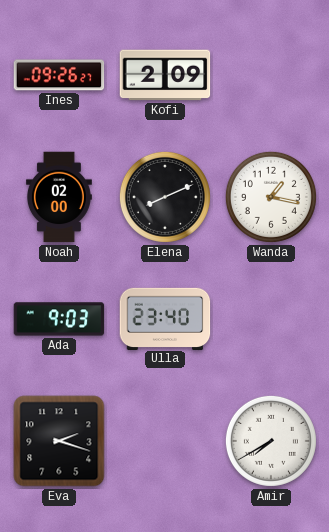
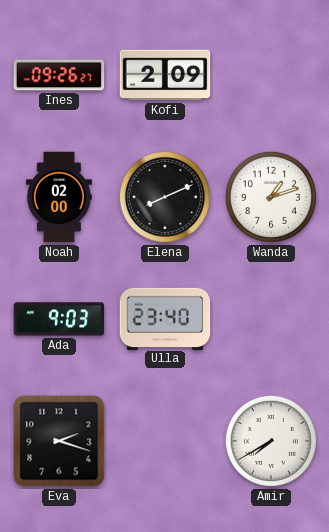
Wanda: 1:17 -> 1:12 (271, 197)
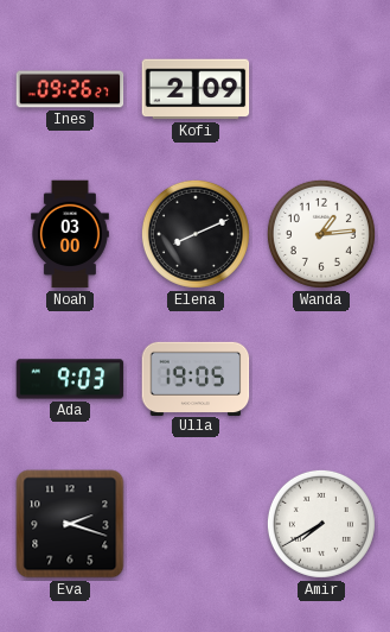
Noah: 02:00 -> 03:00 (70, 234)
Wanda: 1:12 -> 1:14 (321, 234)
Ulla: 23:40 -> 19:05 (196, 378)
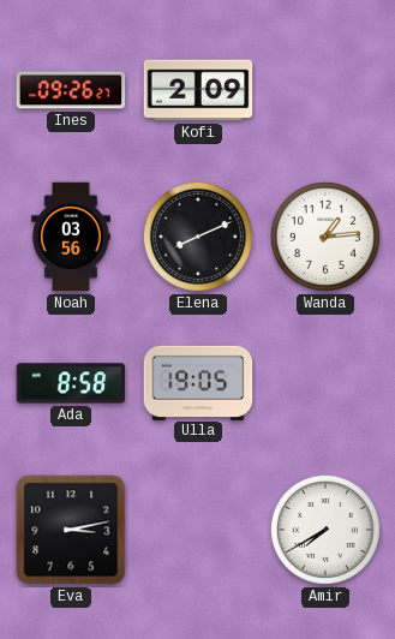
Noah: 03:00 -> 03:56 (71, 237)
Ada: 9:03 -> 8:58 (71, 383)
Eva: 2:18 -> 3:13 (71, 530)
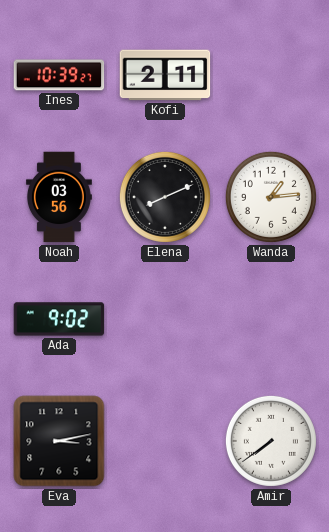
Ines: 09:26 -> 10:39 (59, 75)
Kofi: 2:09 -> 2:11 (165, 75)
Ada: 8:58 -> 9:02 (59, 319)
Ulla: 19:05 -> none (198, 382)
Amir: 7:40 -> 7:39 (271, 441)
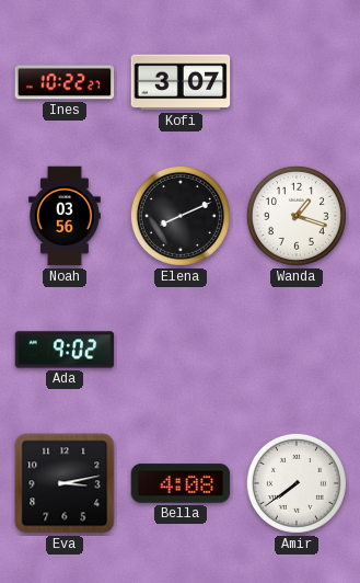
Ines: 10:39 -> 10:22 (65, 82)
Kofi: 2:11 -> 3:07 (181, 82)
Wanda: 1:14 -> 1:18 (297, 216)
Bella: none -> 4:08 (181, 483)
